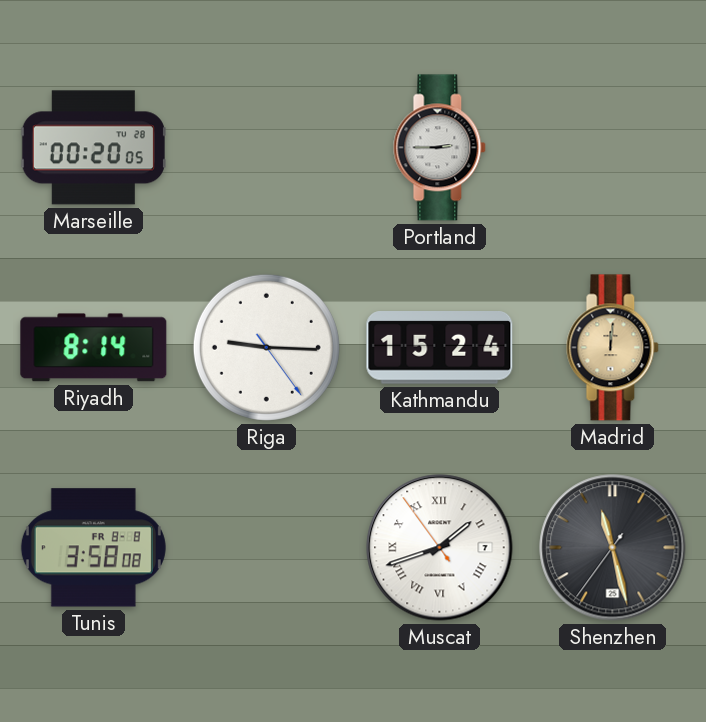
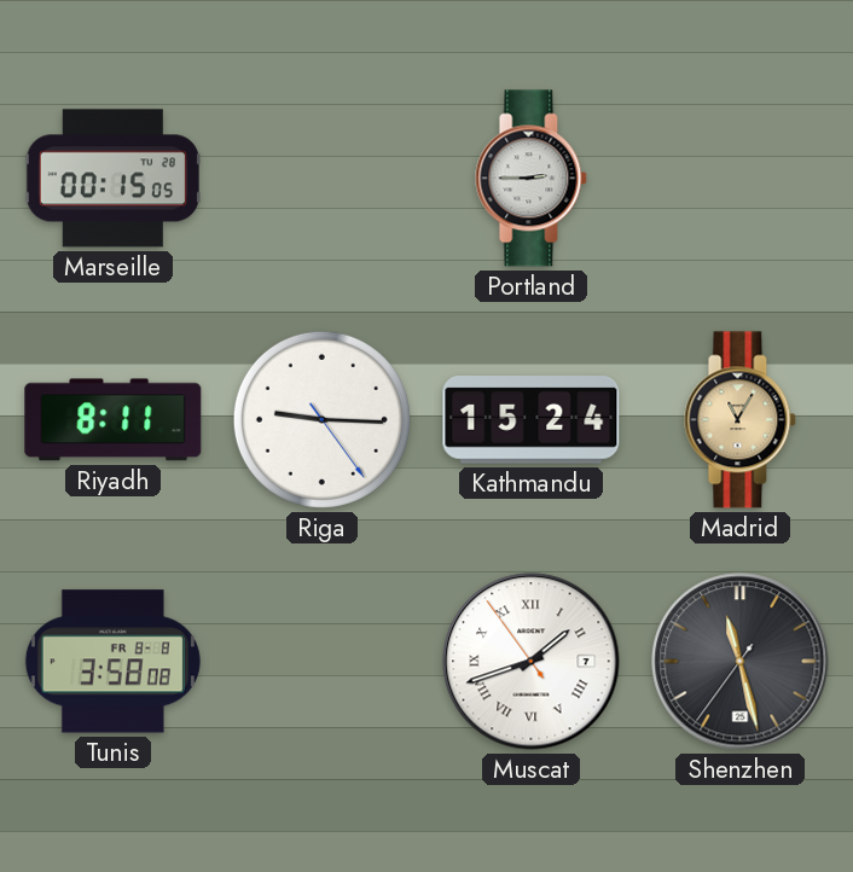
Marseille: 00:20 -> 00:15 (112, 179)
Riyadh: 8:14 -> 8:11 (114, 420)
Madrid: 12:01 -> 11:05 (741, 420)
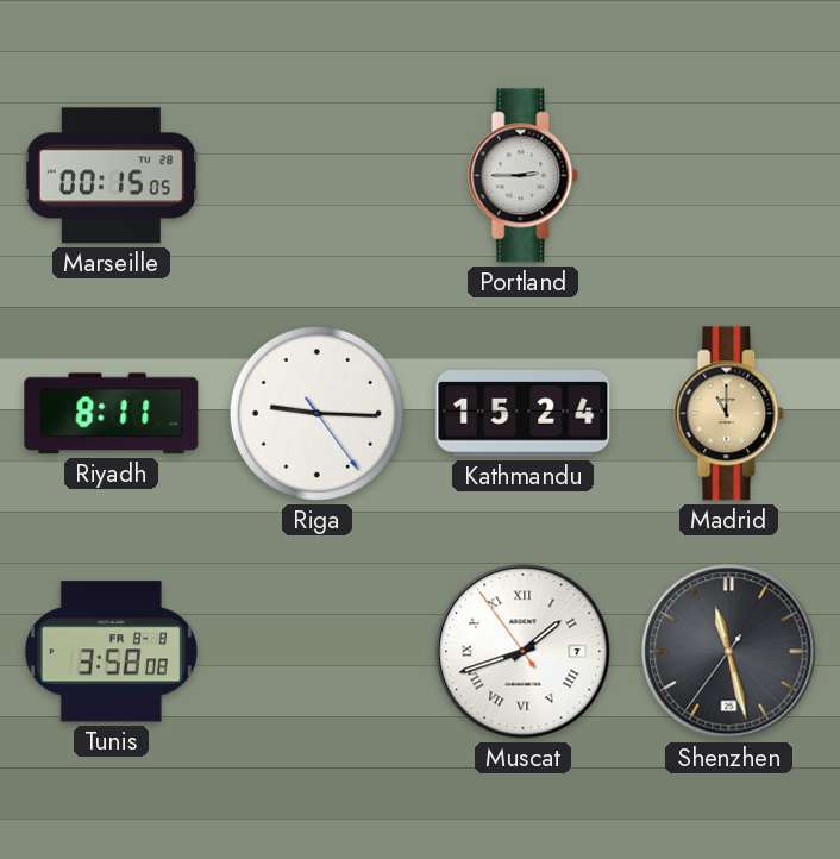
Madrid: 11:05 -> 11:00 (729, 414)
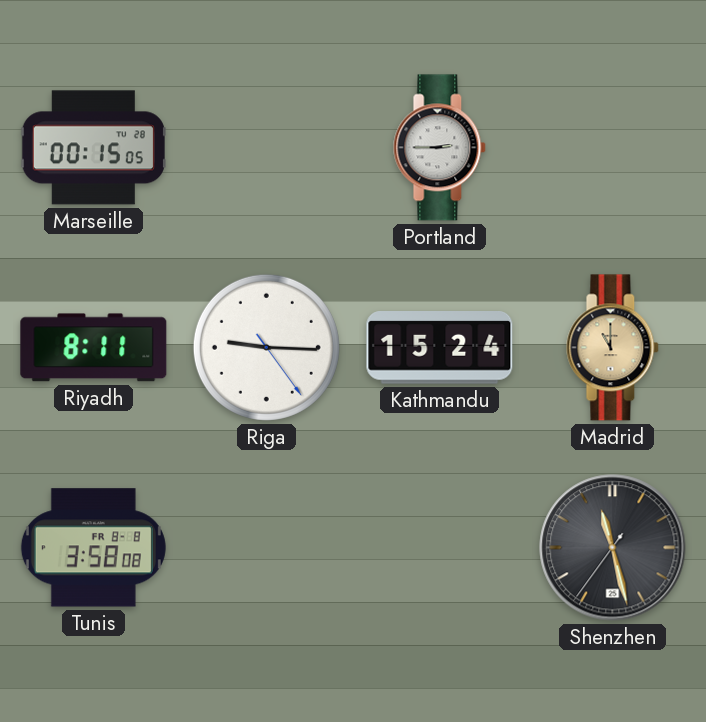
Muscat: 1:41 -> none (524, 652)
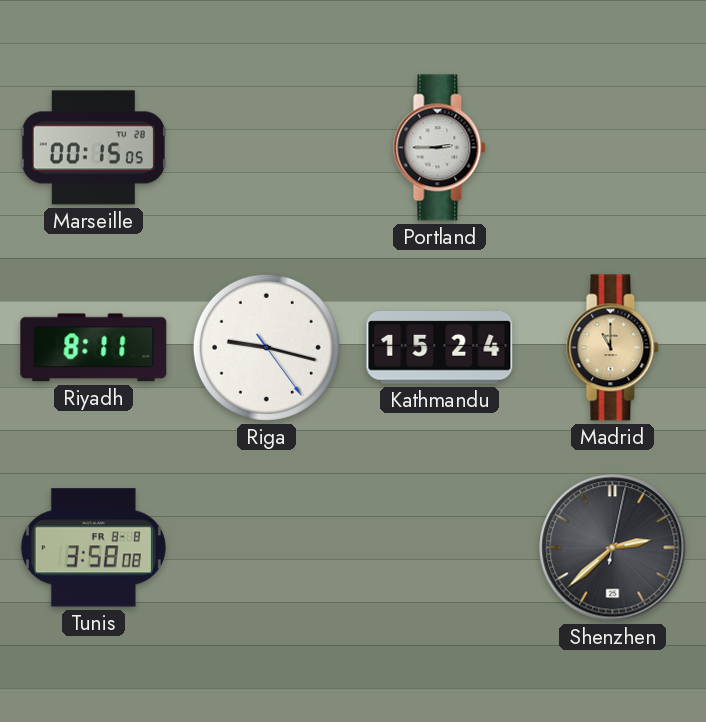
Riga: 9:15 -> 9:17 (266, 347)
Shenzhen: 11:27 -> 2:38 (613, 548)
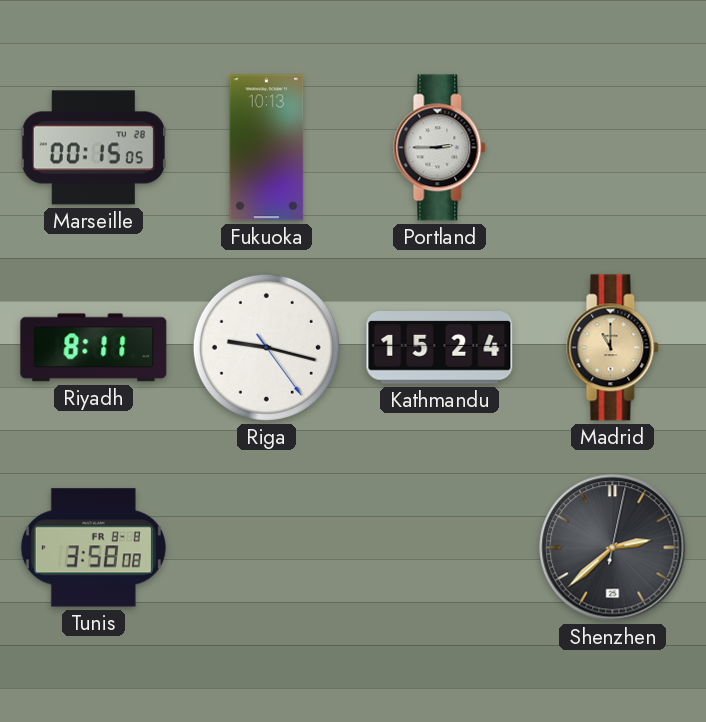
Fukuoka: none -> 10:13 (267, 148)
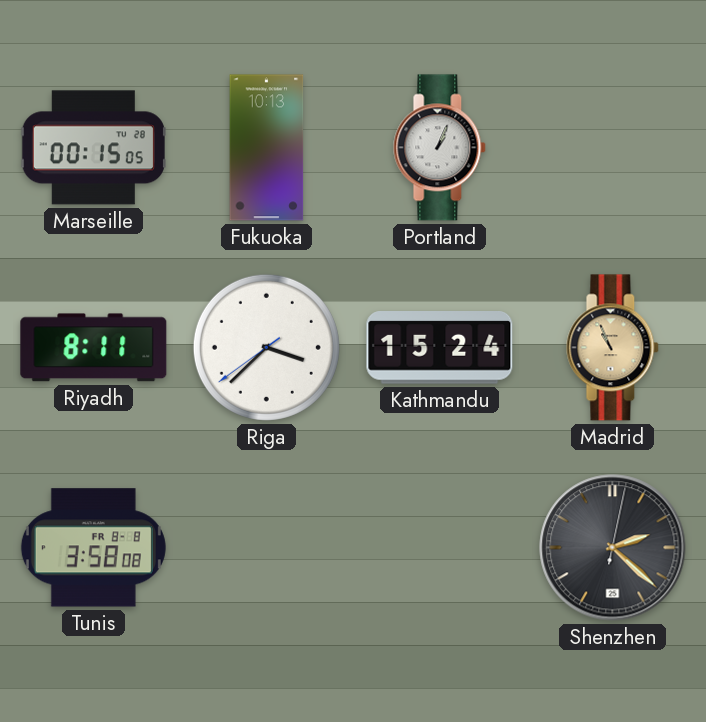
Portland: 2:45 -> 1:04 (440, 148)
Riga: 9:17 -> 3:37 (266, 347)
Madrid: 11:00 -> 10:56 (613, 348)
Shenzhen: 2:38 -> 2:22 (613, 548)
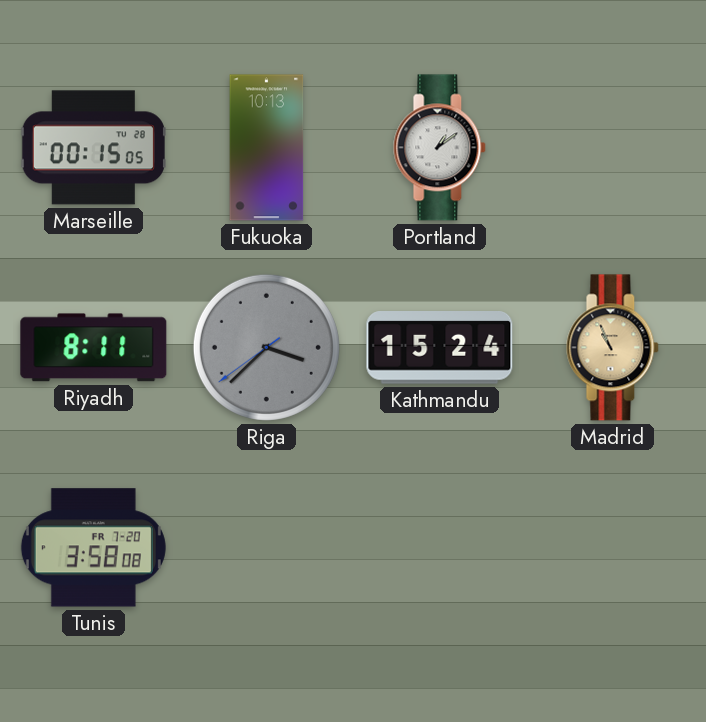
Portland: 1:04 -> 1:09 (440, 148)
Riga dial: white -> grey (266, 347)
Tunis date: FR 8-8 -> FR 7-20 (93, 548)
Shenzhen: 2:22 -> none (613, 548)
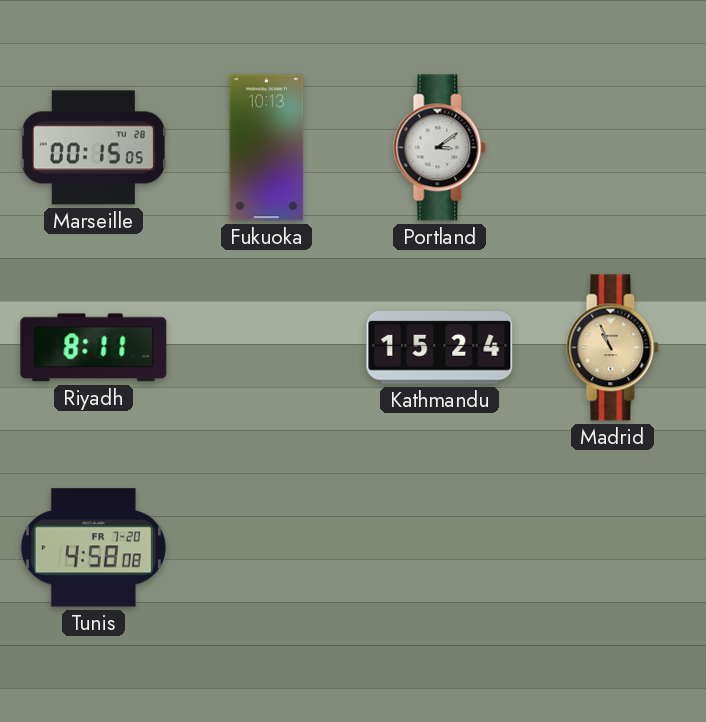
Portland: 1:09 -> 3:09 (440, 148)
Riga: 3:37 -> none (266, 347)
Tunis: 3:58 -> 4:58 (93, 548)
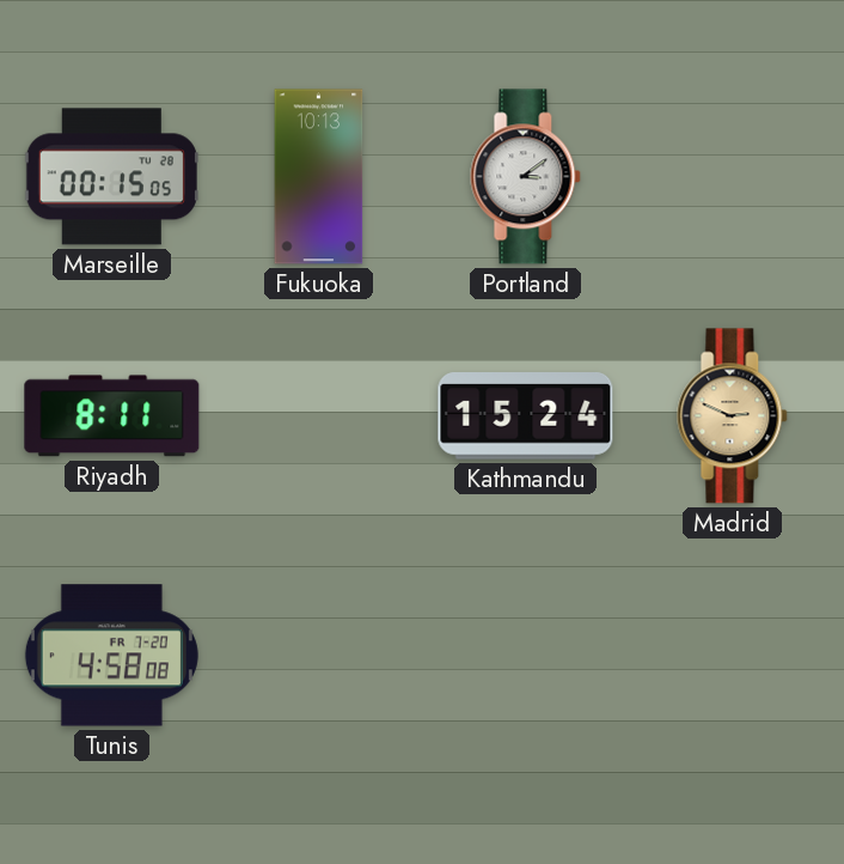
Madrid: 10:56 -> 2:49 (733, 416)
